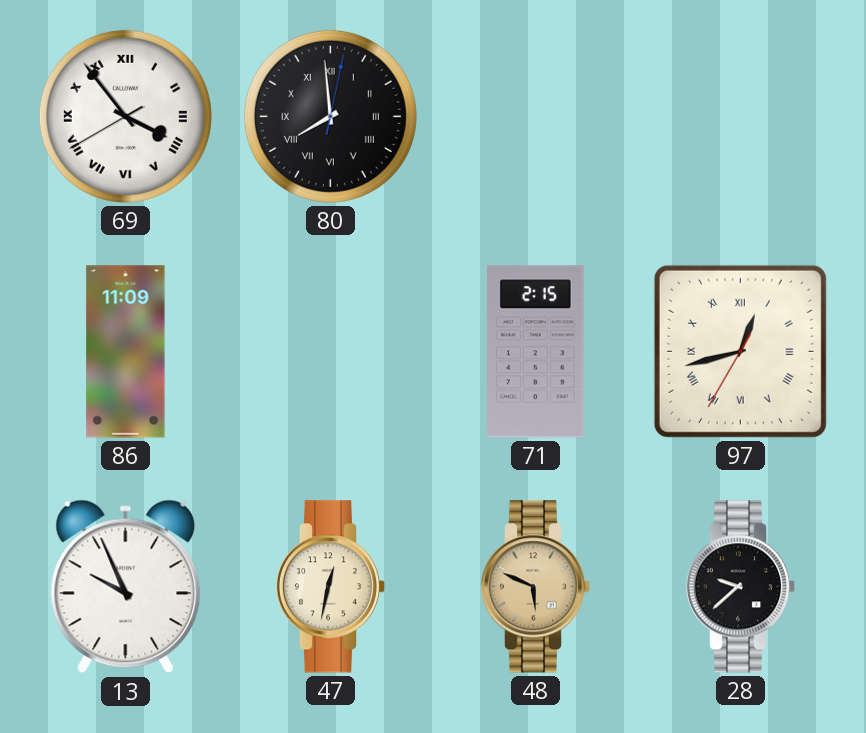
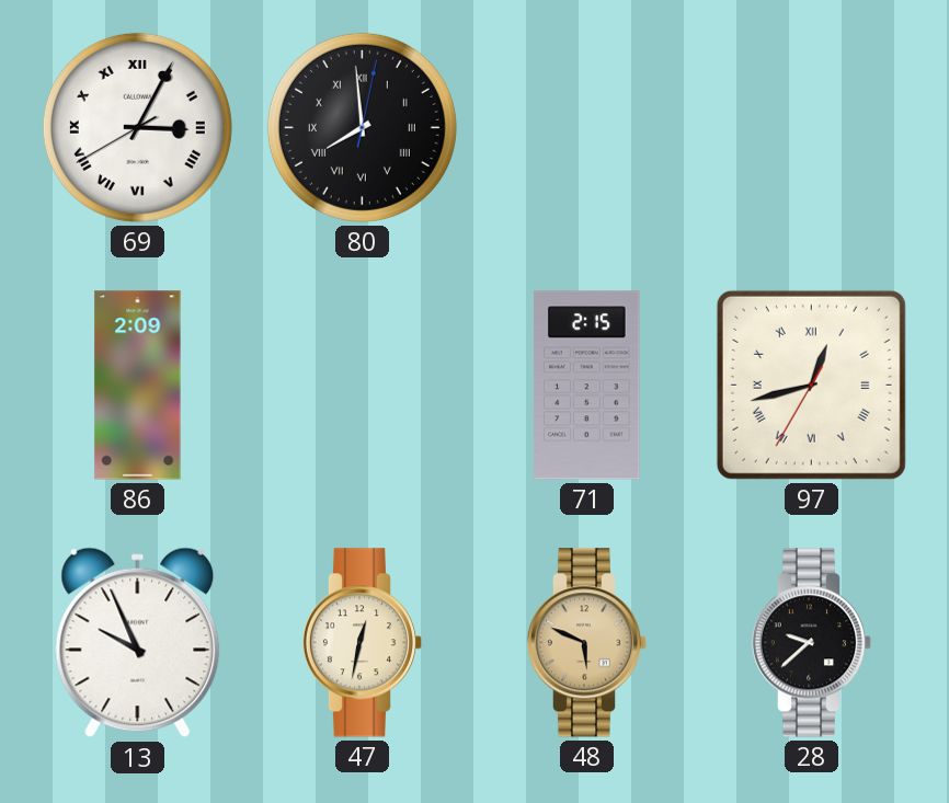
69: 3:53 -> 3:04 (137, 127)
86: 11:09 -> 2:09 (138, 386)
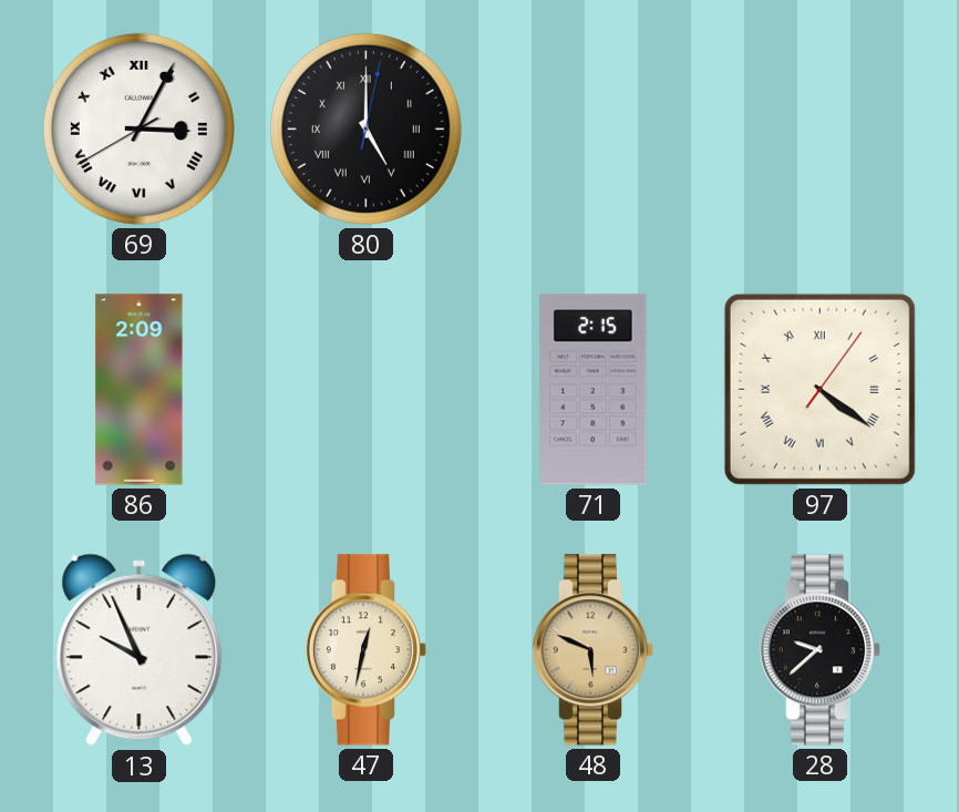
80: 7:59 -> 5:00 (365, 129)
97: 12:42 -> 4:21 (819, 389)
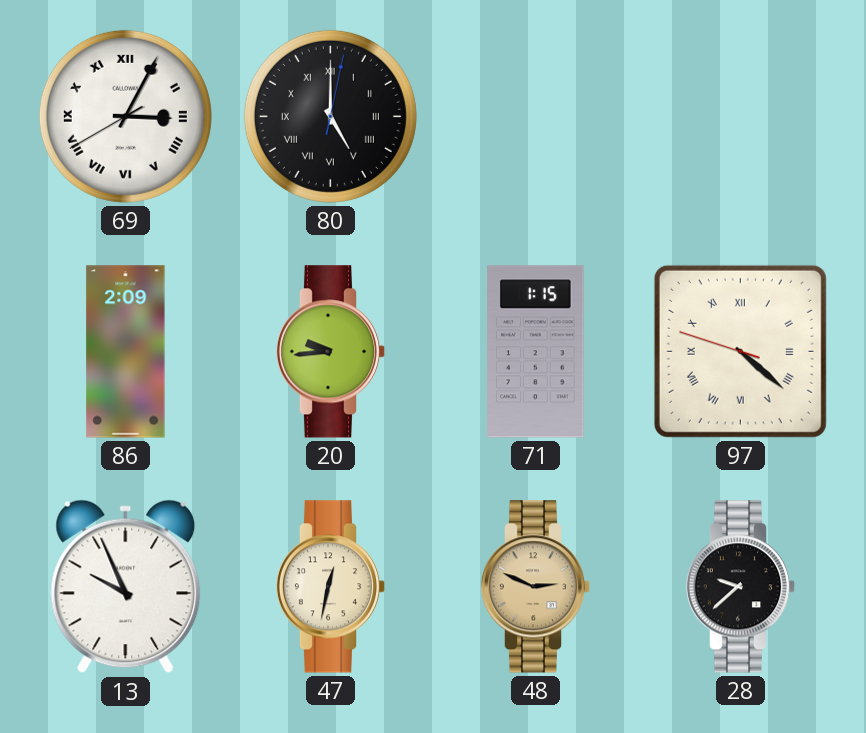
20: none -> 9:44 (331, 352)
71: 2:15 -> 1:15 (536, 352)
97: 4:21:06 -> 4:21:48 (740, 351)
48: 5:49 -> 2:49 (536, 587)
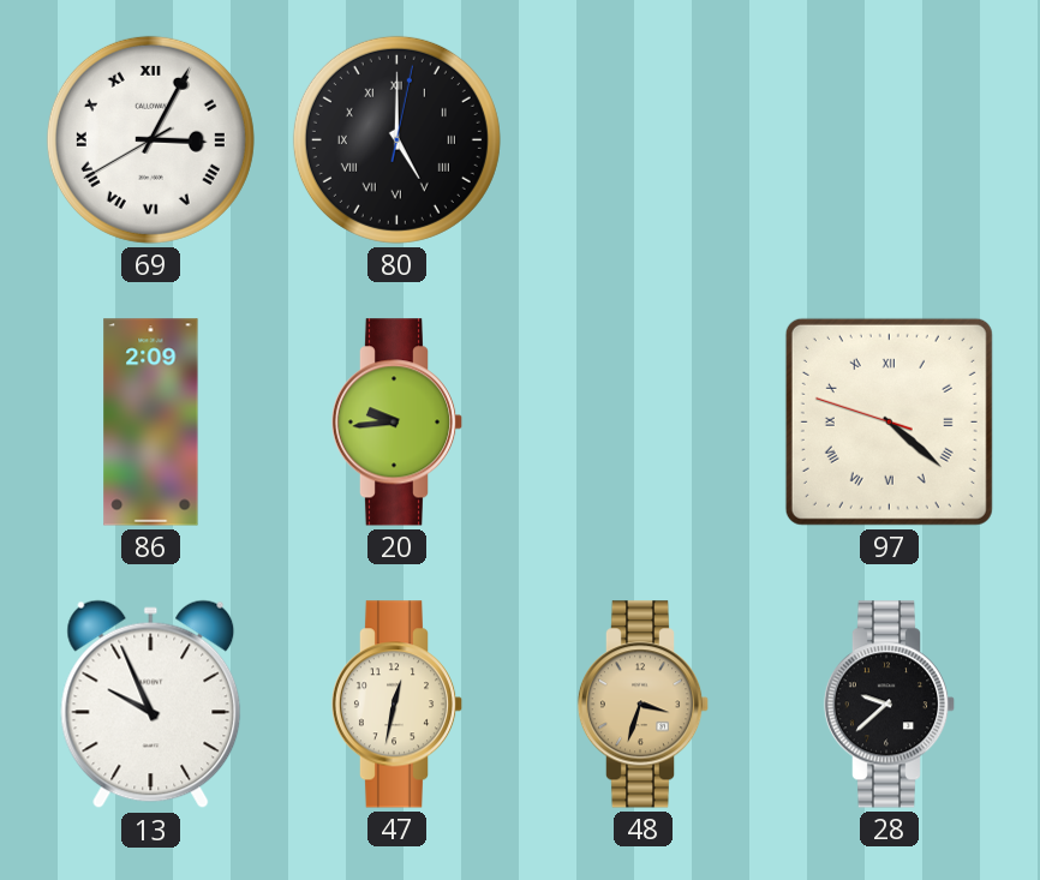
71: 1:15 -> none (536, 352)
48: 2:49 -> 3:33 (644, 705)
